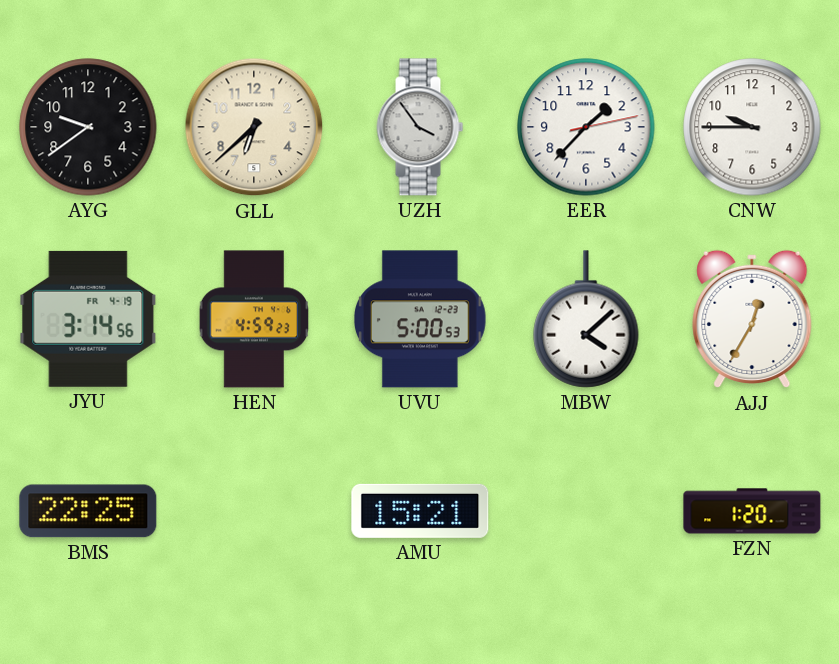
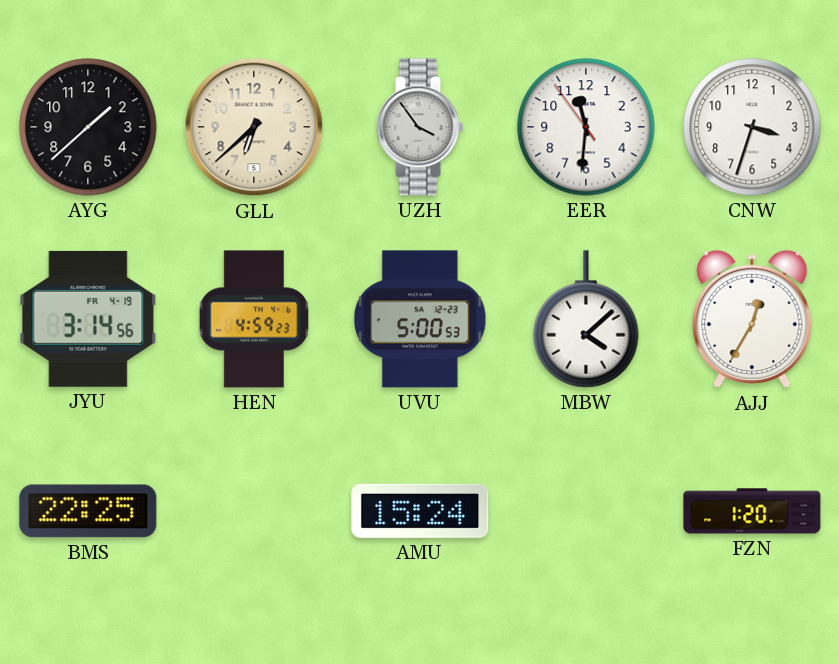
AYG: 9:39 -> 1:38 (88, 127)
EER: 1:37 -> 11:30 (586, 127)
CNW: 9:45 -> 3:33 (752, 127)
AMU: 15:21 -> 15:24 (420, 511)
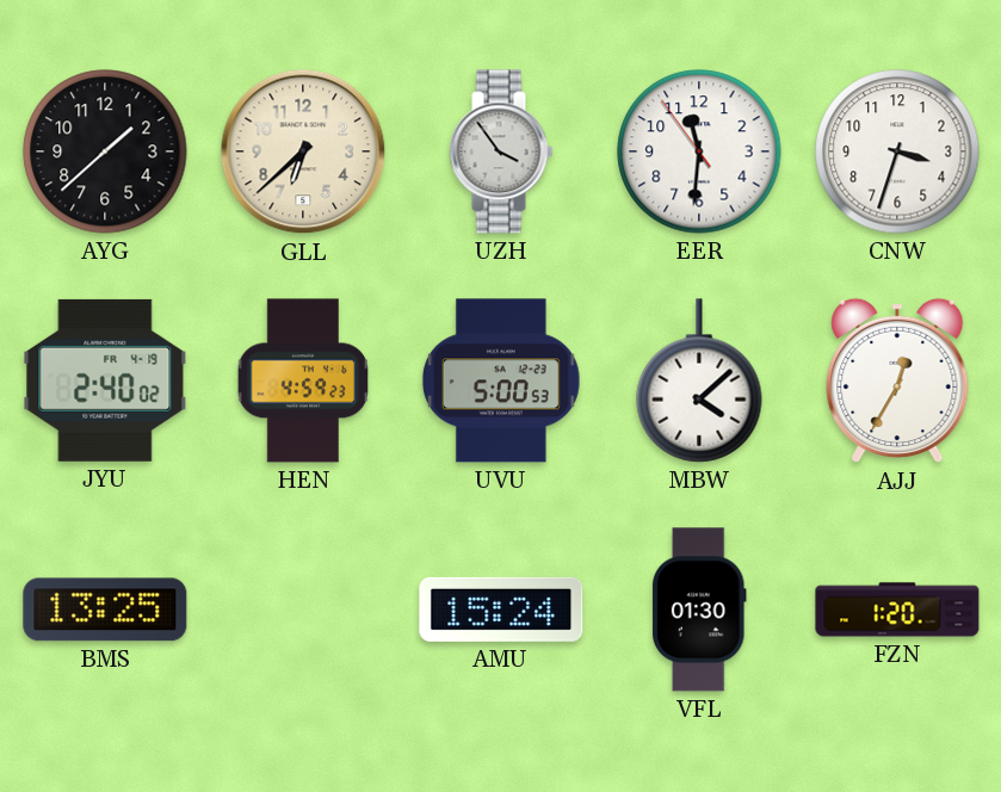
JYU: 3:14 -> 2:40 (105, 380)
BMS: 22:25 -> 13:25 (105, 610)
VFL: none -> 01:30 (699, 610)
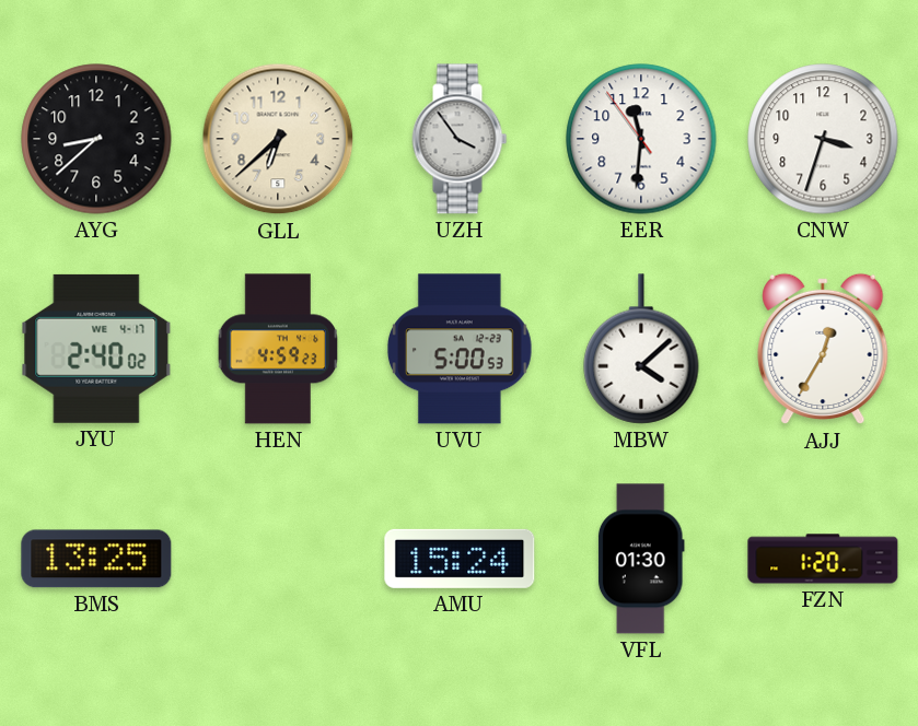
AYG: 1:38 -> 8:38 (96, 139)
JYU date: FR 4-19 -> WE 4-17 (96, 349)
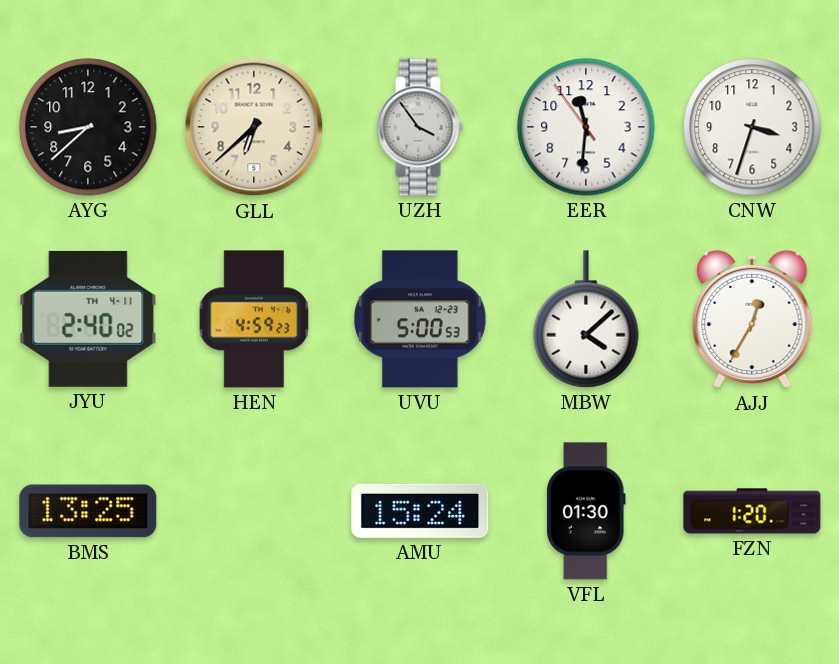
JYU date: WE 4-17 -> TH 4-11 (88, 319)
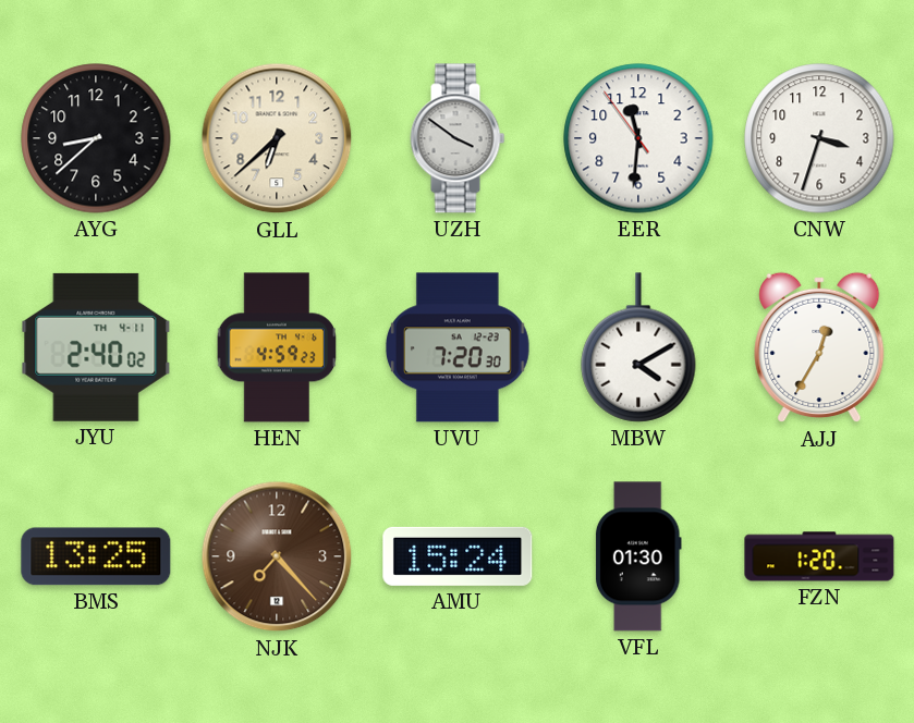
UZH: 3:54 -> 3:51 (458, 138)
UVU: 5:00 -> 7:20 (458, 347)
MBW: 4:08 -> 4:10 (638, 347)
NJK: none -> 7:23 (277, 556)
